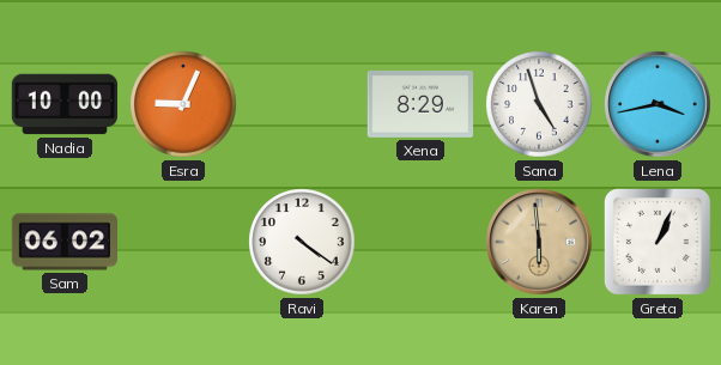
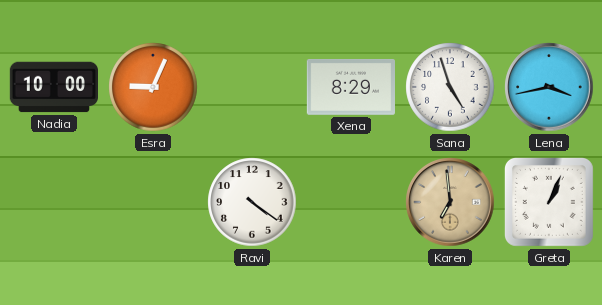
Sam: 06:02 -> none (63, 242)
Karen: 5:59 -> 6:59 (450, 202)
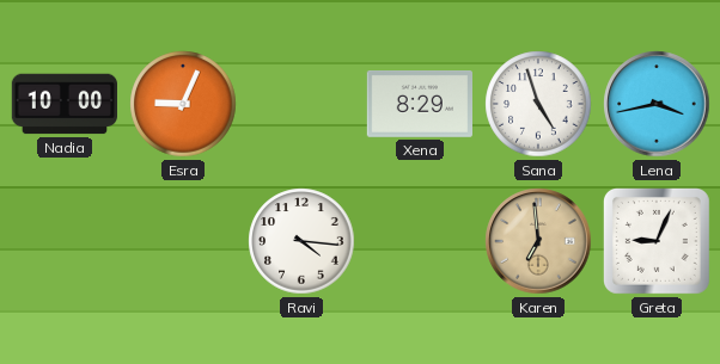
Ravi: 4:21 -> 4:16 (301, 241)
Greta: 1:04 -> 9:04 (657, 241)
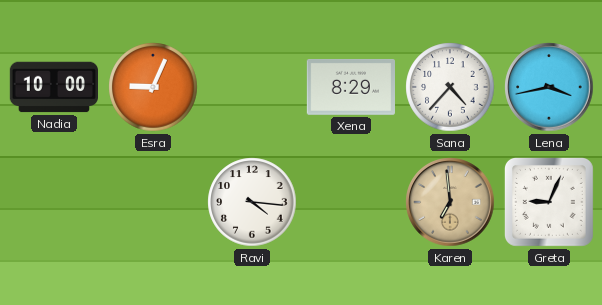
Sana: 4:57 -> 4:37 (450, 87)
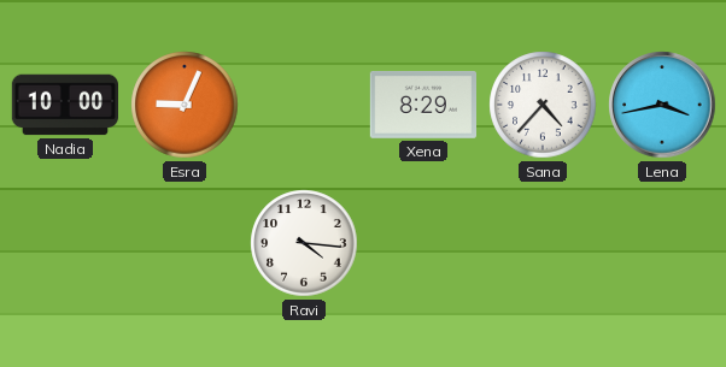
Karen: 6:59 -> none (450, 202)
Greta: 9:04 -> none (549, 202)
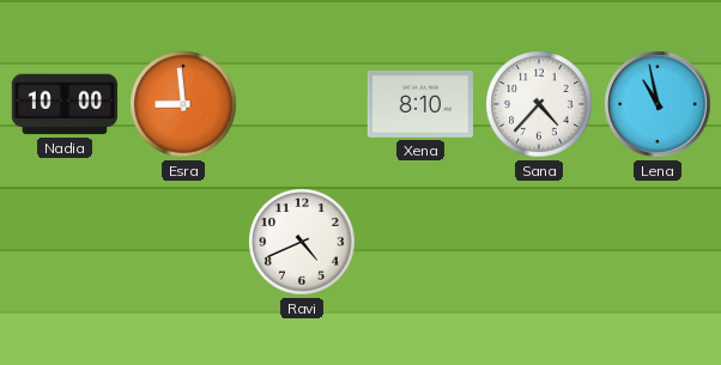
Esra: 9:04 -> 8:59 (183, 104)
Xena: 8:29 -> 8:10 (419, 105)
Lena: 3:43 -> 10:58 (658, 104)
Ravi: 4:16 -> 4:41 (302, 242)
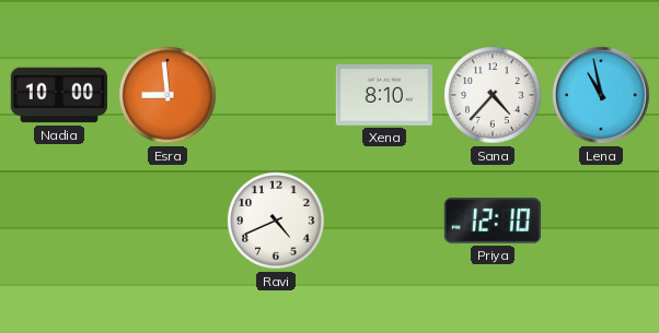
Priya: none -> 12:10 (492, 221)
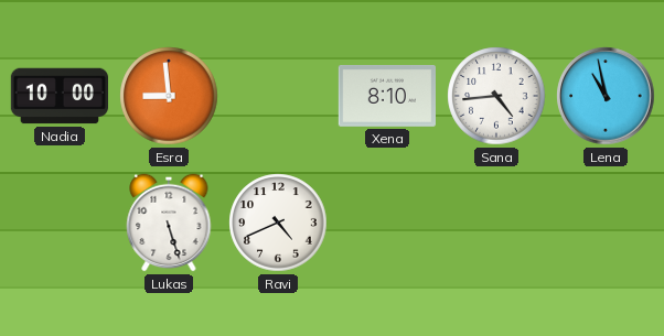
Sana: 4:37 -> 4:44 (496, 96)
Lukas: none -> 5:27 (169, 223)
Priya: 12:10 -> none (492, 221)
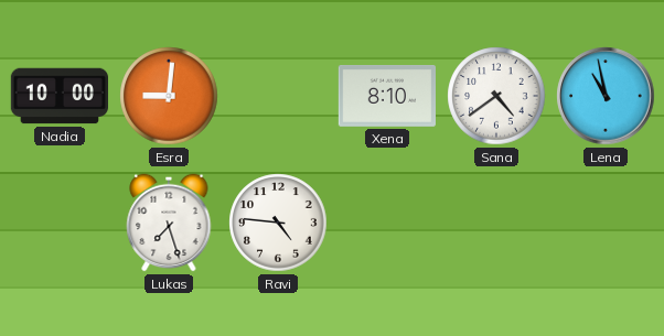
Esra: 8:59 -> 9:01 (169, 96)
Sana: 4:44 -> 4:39 (496, 96)
Lukas: 5:27 -> 7:27 (169, 223)
Ravi: 4:41 -> 4:46 (278, 223)
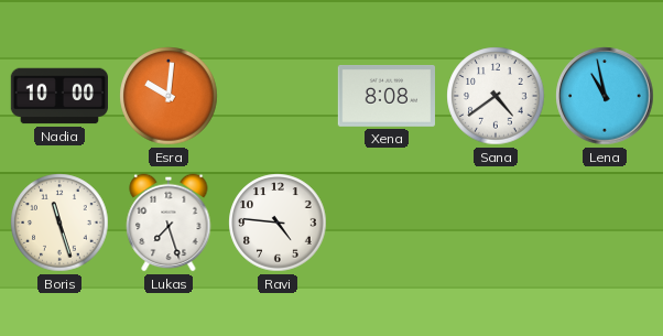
Esra: 9:01 -> 10:01 (169, 96)
Xena: 8:10 -> 8:08 (385, 97)
Boris: none -> 11:27 (59, 223)
